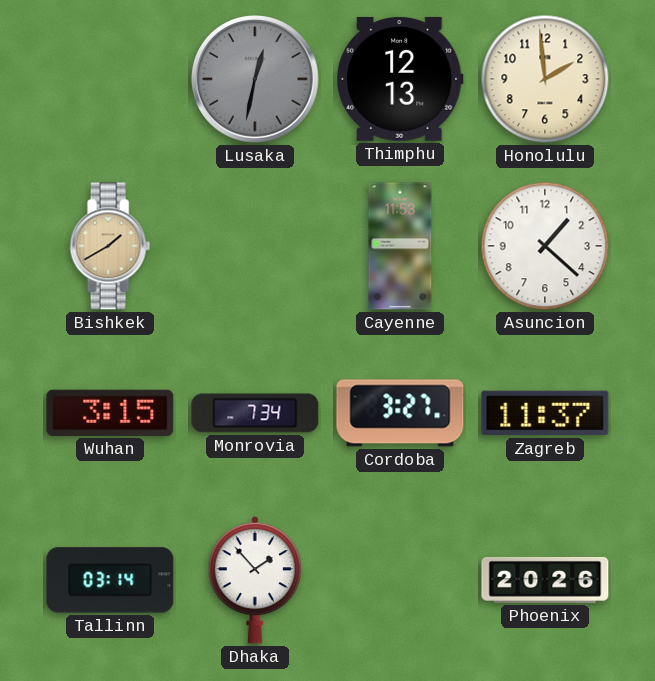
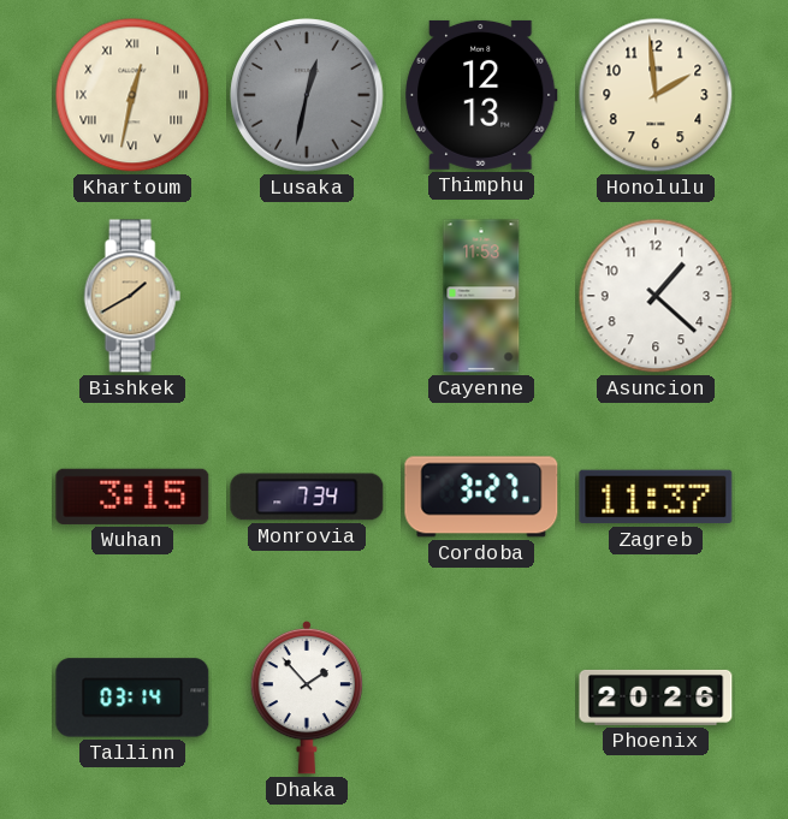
Khartoum: none -> 12:32 (132, 95)
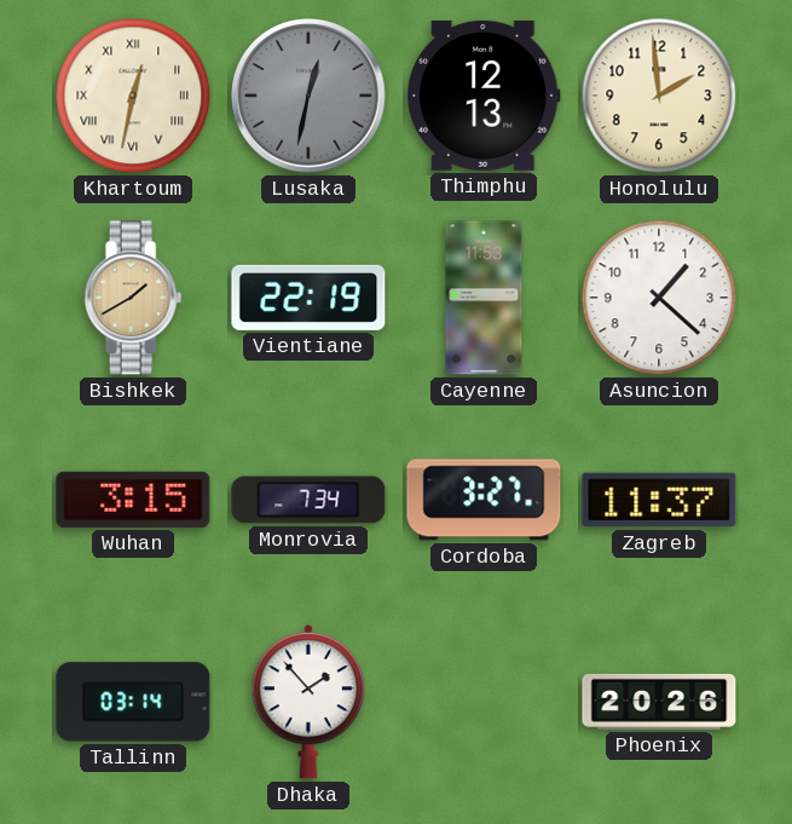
Vientiane: none -> 22:19 (308, 298)
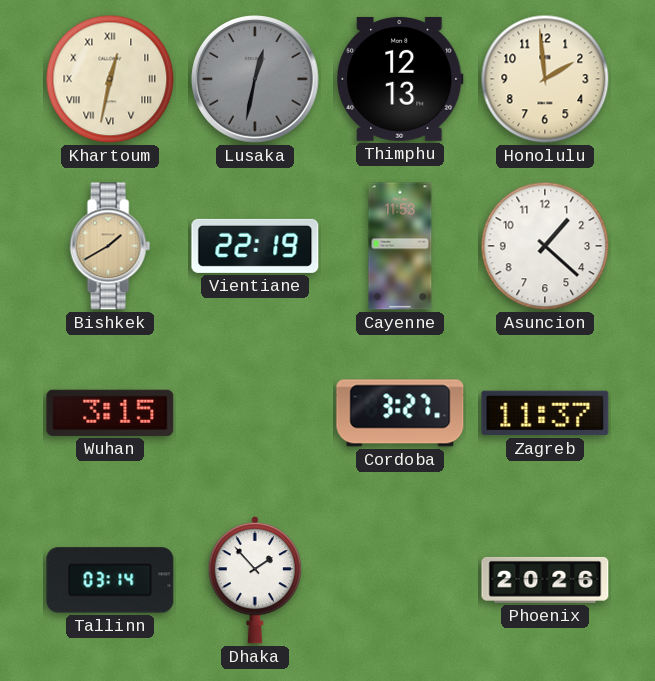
Monrovia: 7:34 -> none (308, 500)
